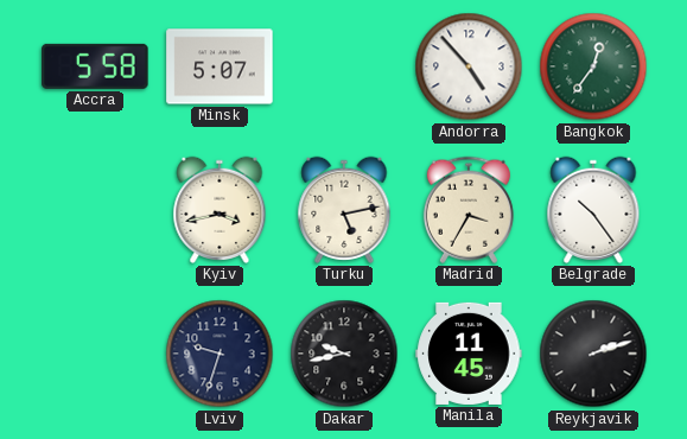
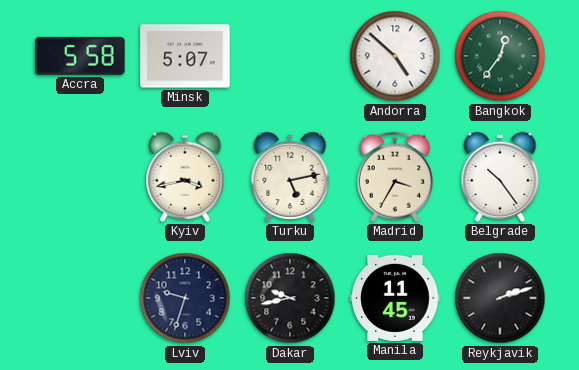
Andorra: 4:53 -> 4:52 (395, 56)
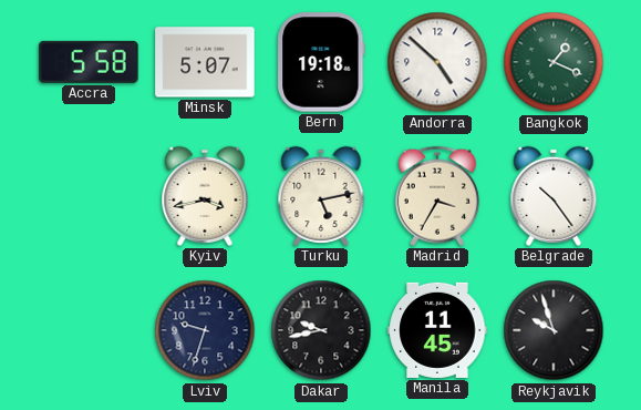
Bern: none -> 19:18 (321, 62)
Bangkok: 12:36 -> 1:19 (554, 62)
Reykjavik: 2:12 -> 9:57 (554, 330)
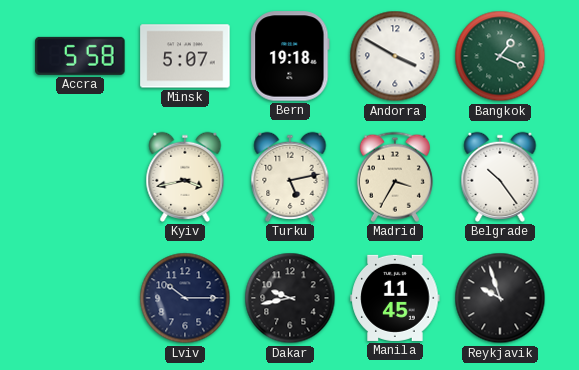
Andorra: 4:52 -> 3:50 (395, 56)
Lviv: 9:33 -> 10:15 (185, 298)
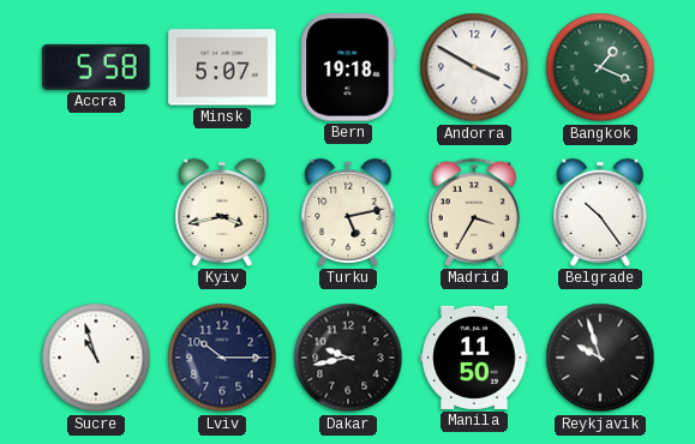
Sucre: none -> 10:57 (96, 358)
Manila: 11:45 -> 11:50 (474, 358)
